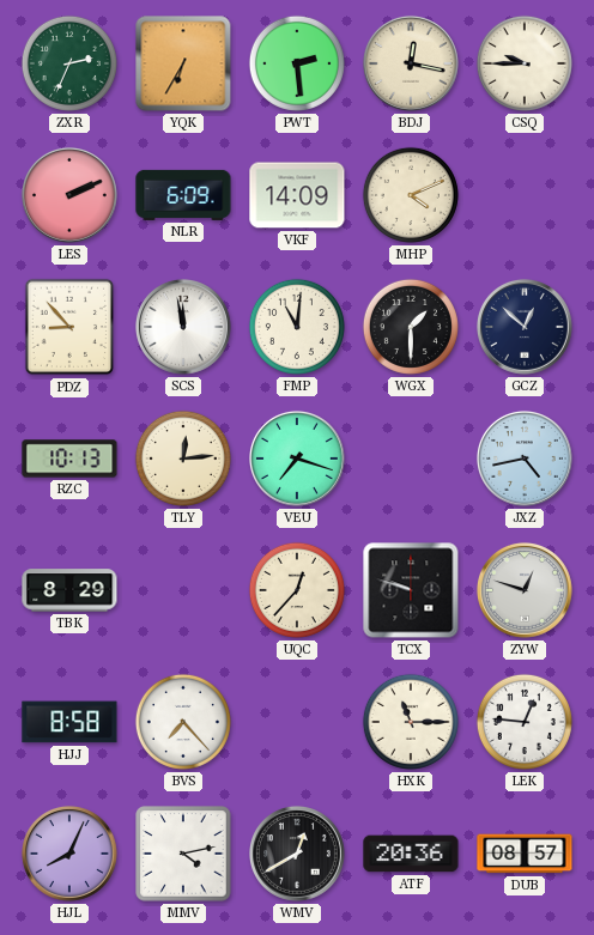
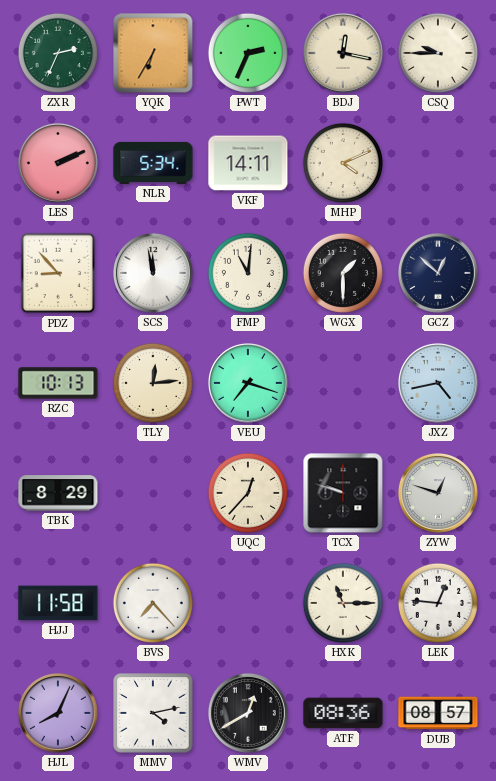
PWT: 2:29 -> 2:34 (248, 53)
NLR: 6:09 -> 5:34 (153, 163)
VKF: 14:09 -> 14:11 (248, 163)
HJJ: 8:58 -> 11:58 (58, 603)
ATF: 20:36 -> 08:36 (343, 713)
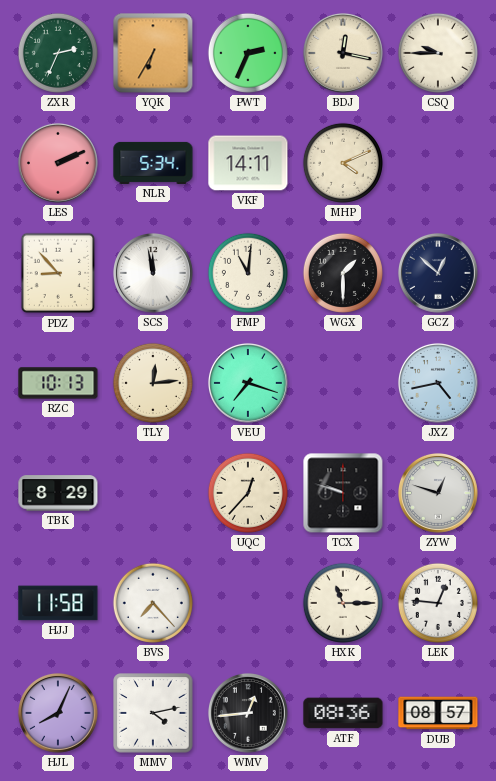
WMV: 12:40 -> 12:44 (248, 713)
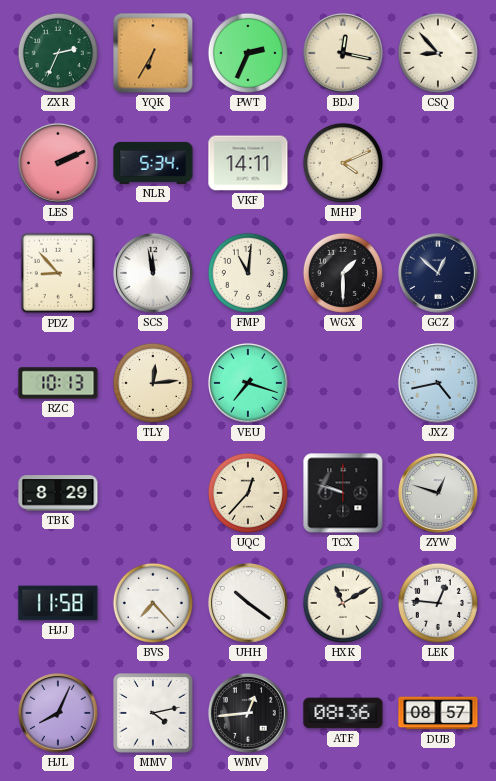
CSQ: 9:45 -> 8:53 (438, 53)
UHH: none -> 10:21 (248, 603)
HXK: 11:15 -> 11:10 (343, 603)
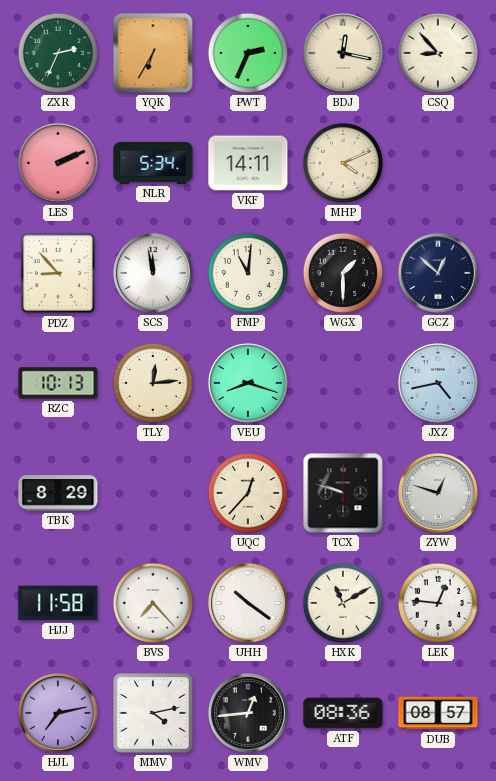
VEU: 7:18 -> 8:18 (248, 383)
HJL: 8:04 -> 7:13 (58, 713)
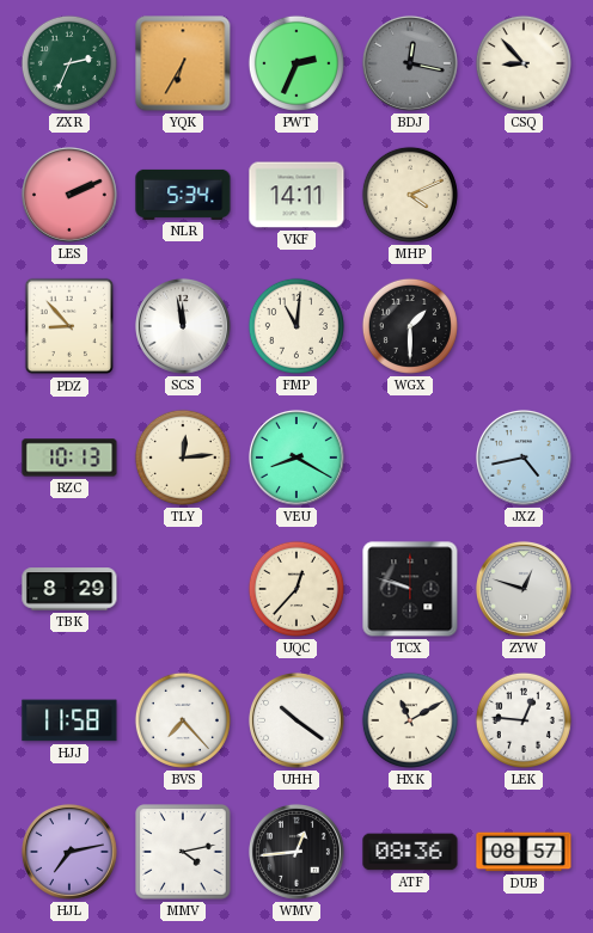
BDJ dial: cream -> grey (410, 63)
GCZ: 12:52 -> none (438, 273)
VEU: 8:18 -> 8:20 (296, 458)
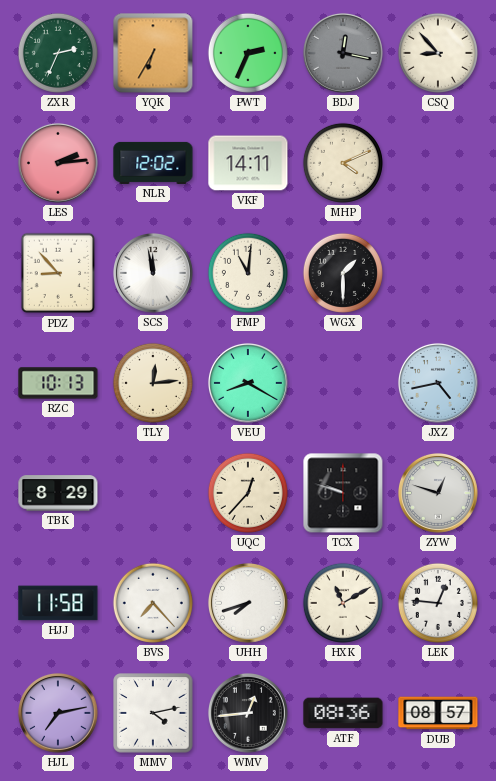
LES: 2:11 -> 2:14 (58, 163)
NLR: 5:34 -> 12:02 (153, 163)
UHH: 10:21 -> 7:42 (248, 603)
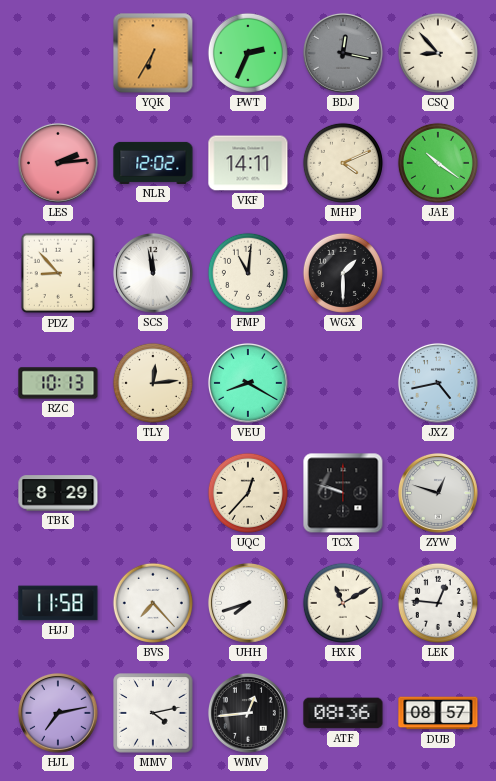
ZXR: 2:34 -> none (58, 53)
JAE: none -> 10:21 (438, 163)
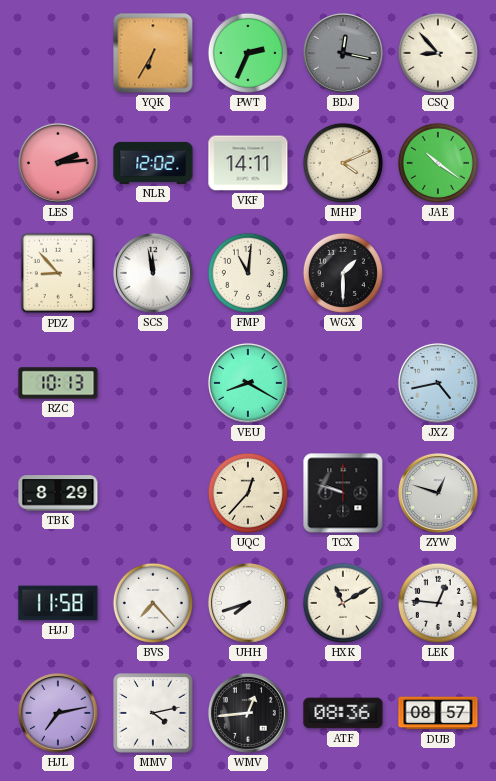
TLY: 12:14 -> none (153, 383)
